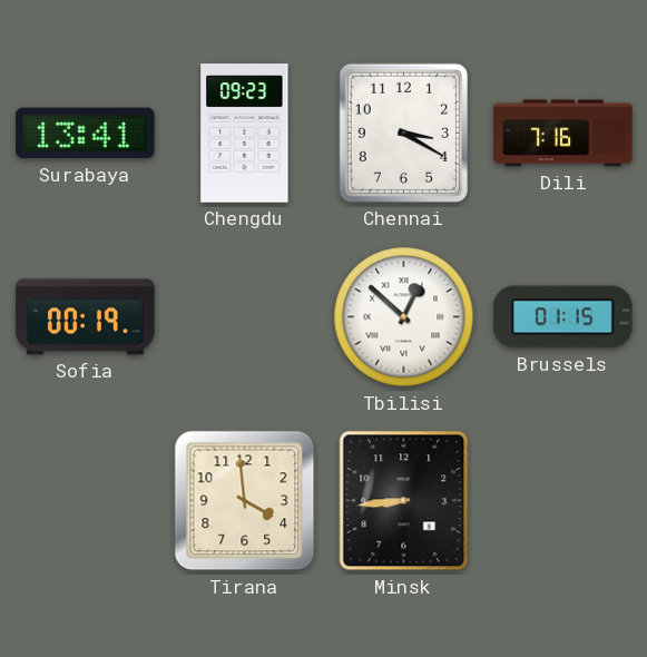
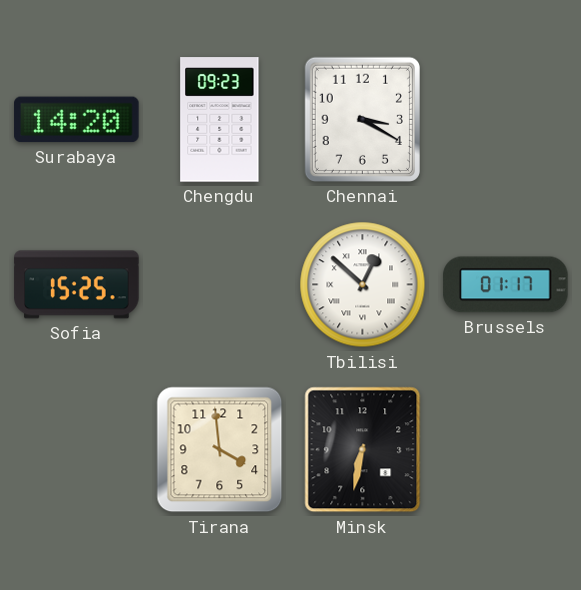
Surabaya: 13:41 -> 14:20 (77, 120)
Dili: 7:16 -> none (563, 134)
Sofia: 00:19 -> 15:25 (77, 285)
Brussels: 01:15 -> 01:17 (506, 285)
Minsk: 8:44 -> 6:32 (363, 450)
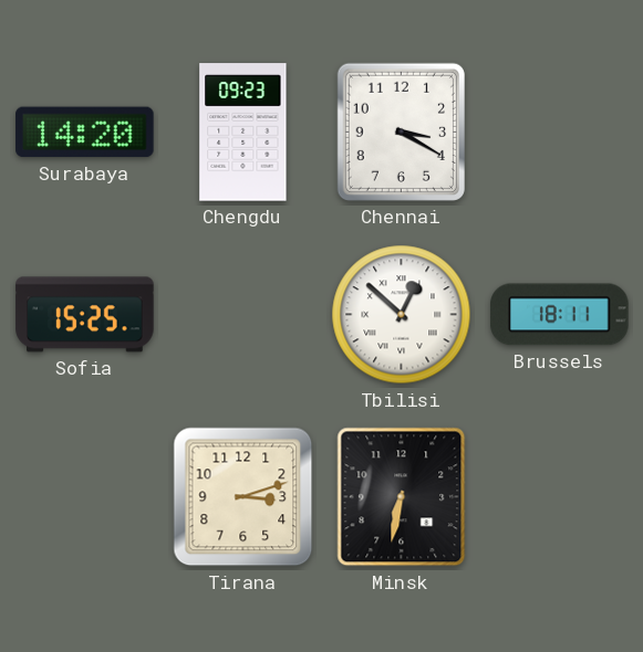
Brussels: 01:17 -> 18:11 (560, 315)
Tirana: 3:59 -> 3:12 (243, 497)
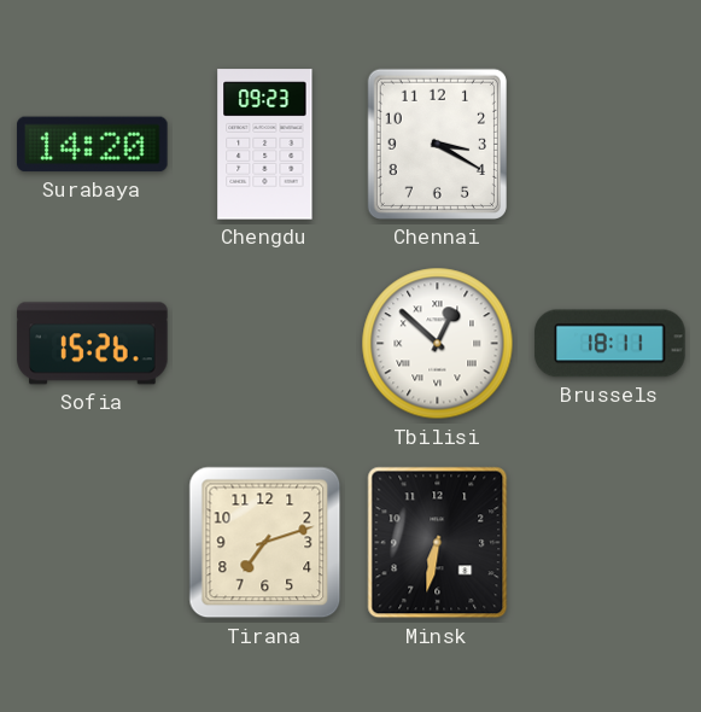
Sofia: 15:25 -> 15:26 (93, 344)
Tirana: 3:12 -> 7:12 (265, 543)
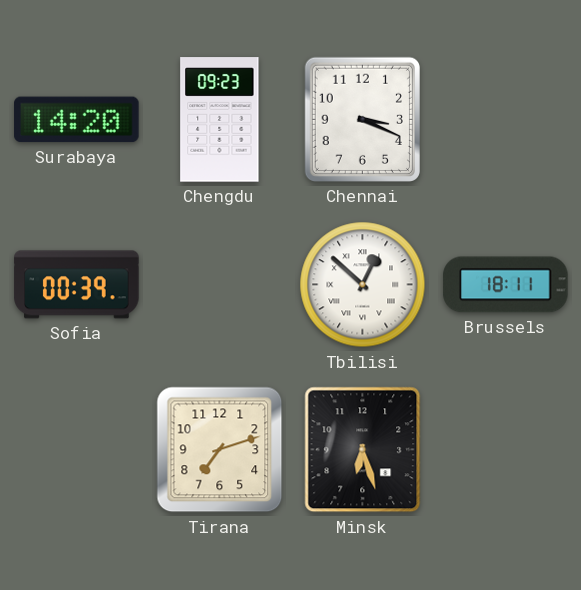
Chennai: 3:20 -> 3:19 (362, 119)
Sofia: 15:26 -> 00:39 (77, 285)
Minsk: 6:32 -> 6:27 (363, 450)
